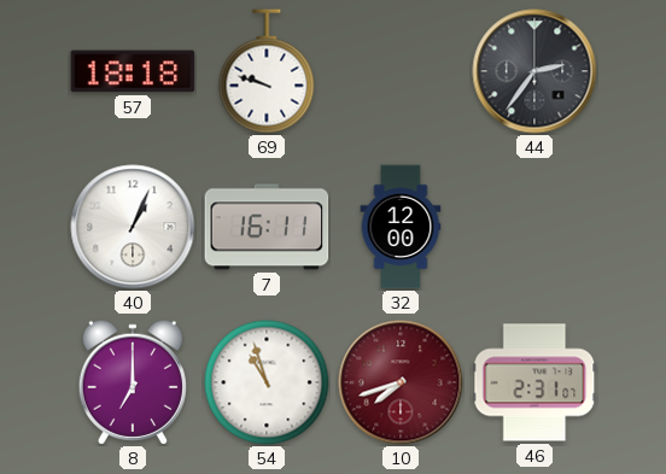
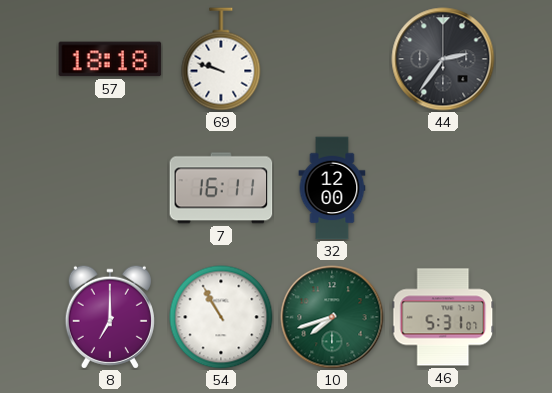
40: 1:04 -> none (133, 227)
54: 10:57 -> 10:55 (221, 317)
10 dial: burgundy -> green (332, 317)
46: 2:31 -> 5:31 (443, 317)
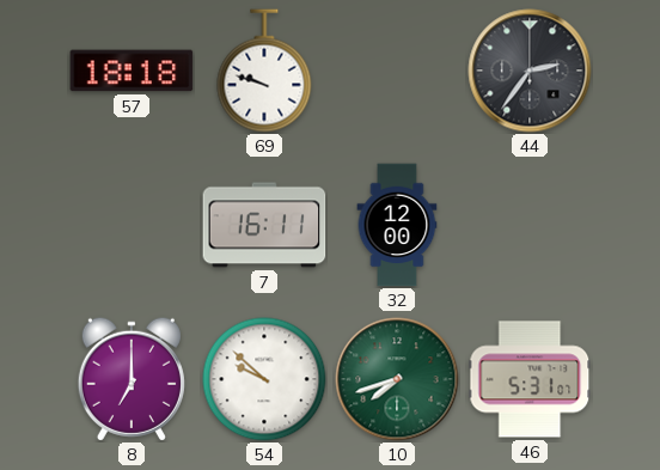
54: 10:55 -> 9:52 (264, 379)
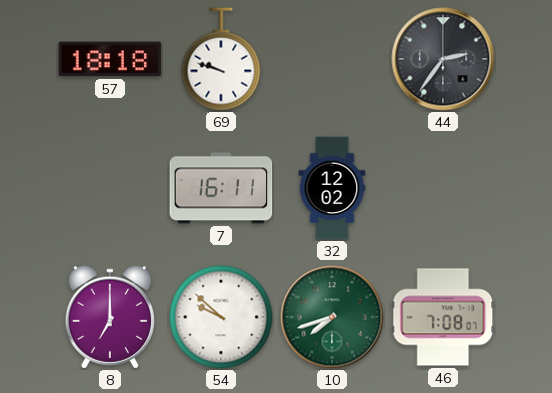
32: 12:00 -> 12:02 (332, 188)
46: 5:31 -> 7:08 (443, 317)
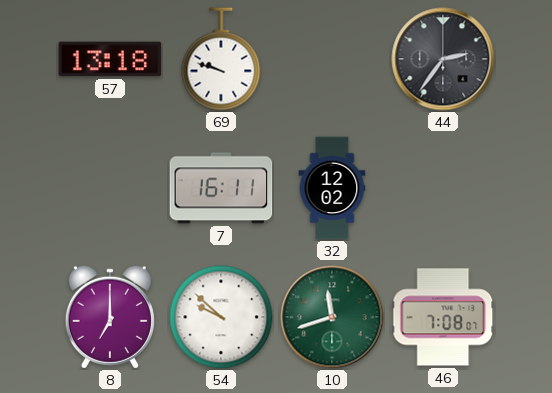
57: 18:18 -> 13:18 (110, 59)
10: 7:42 -> 11:42 (332, 317)
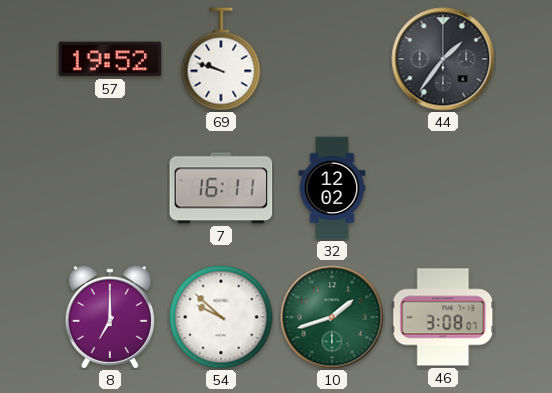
57: 13:18 -> 19:52 (110, 59)
44: 2:36 -> 1:36 (443, 59)
10: 11:42 -> 1:42 (332, 317)
46: 7:08 -> 3:08 (443, 317)
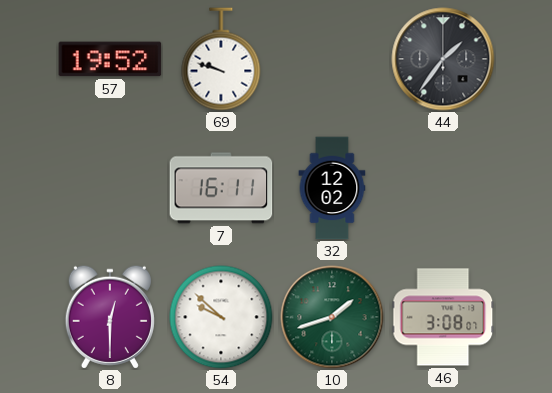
8: 7:00 -> 12:30 (110, 317)
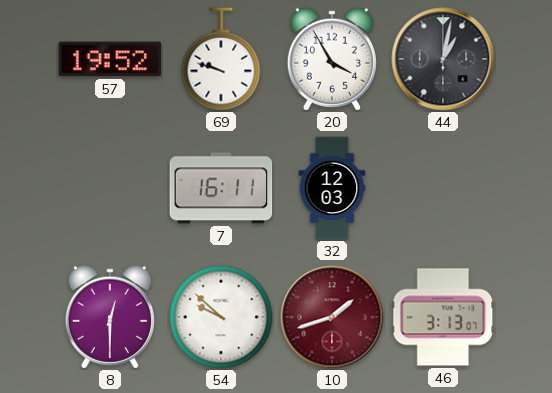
20: none -> 3:55 (332, 59)
44: 1:36 -> 1:02 (443, 59)
32: 12:02 -> 12:03 (332, 188)
10 dial: green -> burgundy (332, 317)
46: 3:08 -> 3:13 (443, 317)
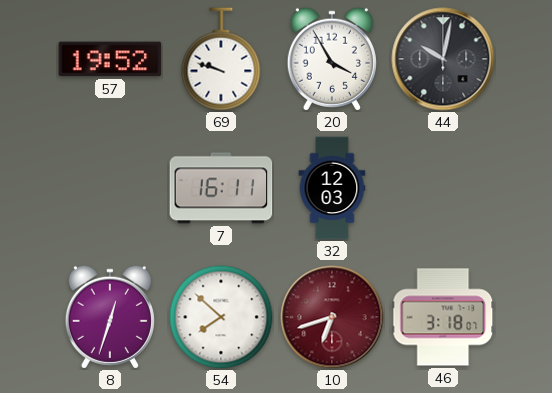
44: 1:02 -> 10:02 (443, 59)
8: 12:30 -> 12:33 (110, 317)
54: 9:52 -> 7:52 (221, 317)
10: 1:42 -> 6:42 (332, 317)
46: 3:13 -> 3:18 (443, 317)
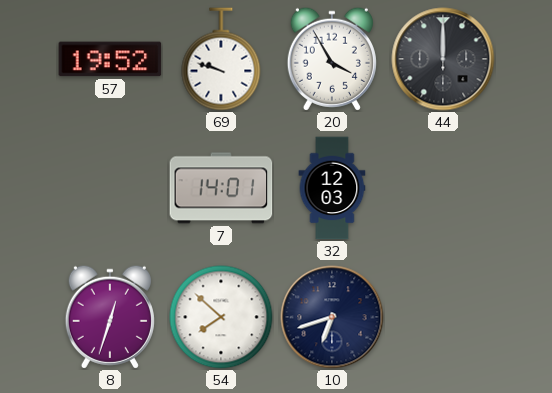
44: 10:02 -> 12:00 (443, 59)
7: 16:11 -> 14:01 (221, 188)
10 dial: burgundy -> navy (332, 317)
46: 3:18 -> none (443, 317)
